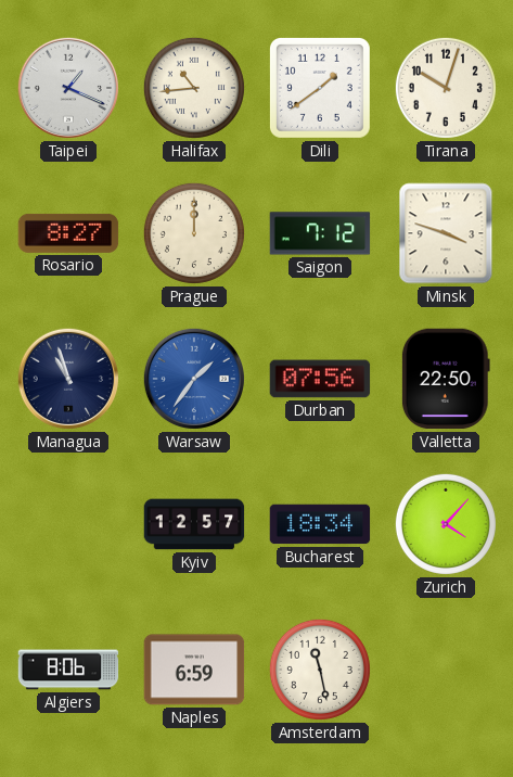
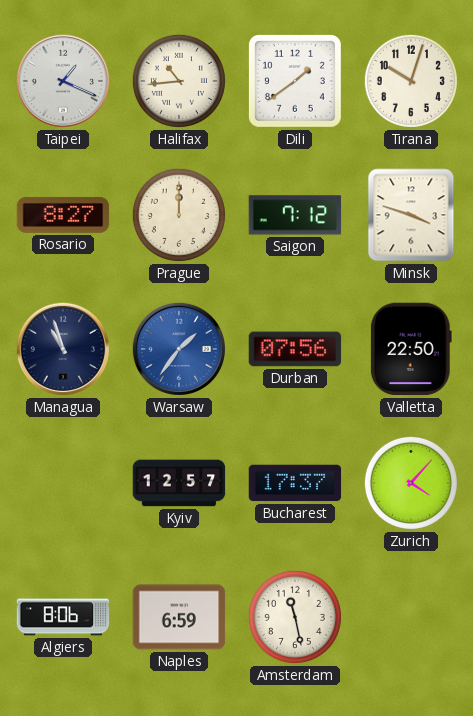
Bucharest: 18:34 -> 17:37 (295, 483)
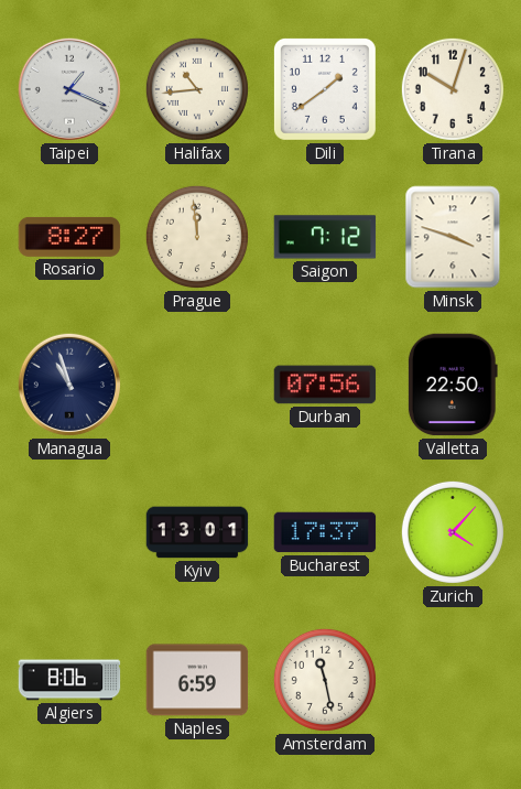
Prague: 12:00 -> 11:59 (197, 237)
Warsaw: 1:36 -> none (179, 349)
Kyiv: 12:57 -> 13:01 (197, 532)
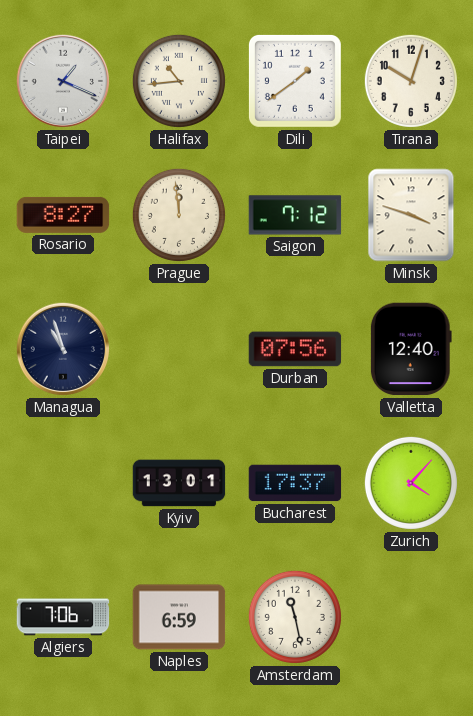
Valletta: 22:50 -> 12:40 (411, 349)
Algiers: 8:06 -> 7:06 (63, 617)
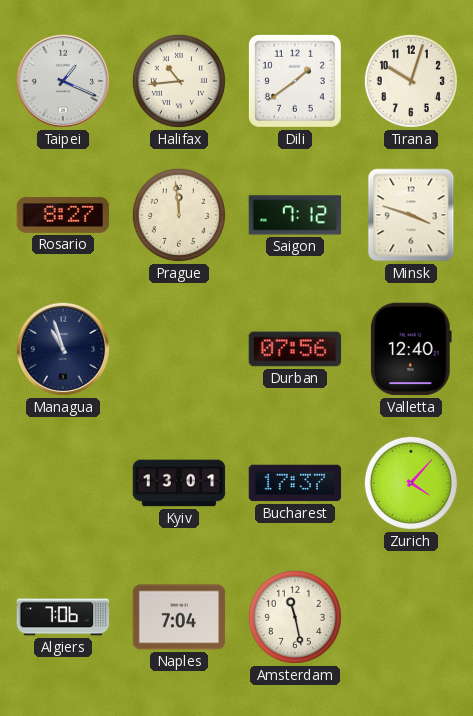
Naples: 6:59 -> 7:04 (179, 617)
